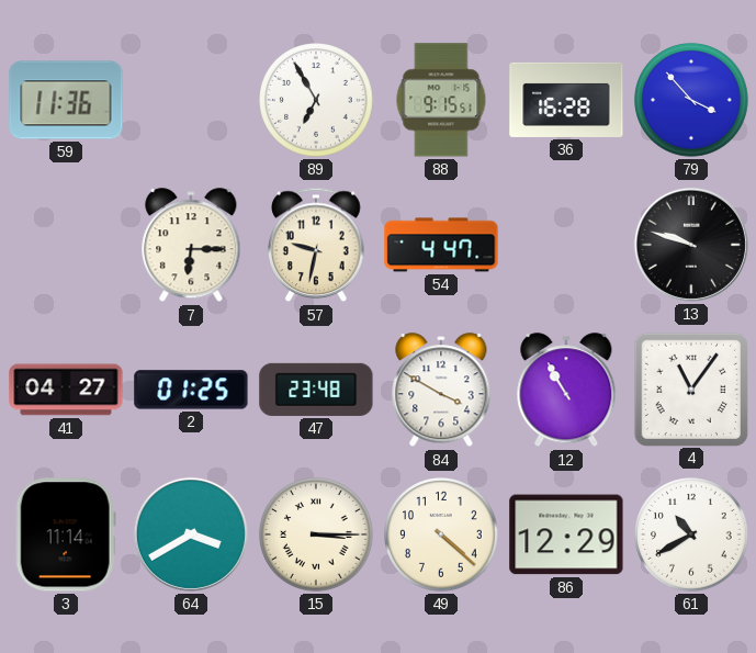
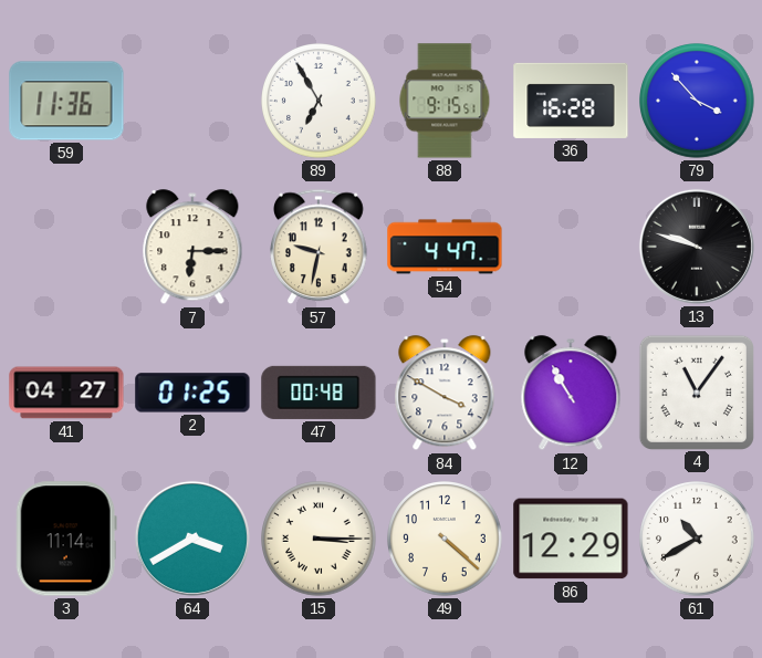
47: 23:48 -> 00:48 (319, 393)
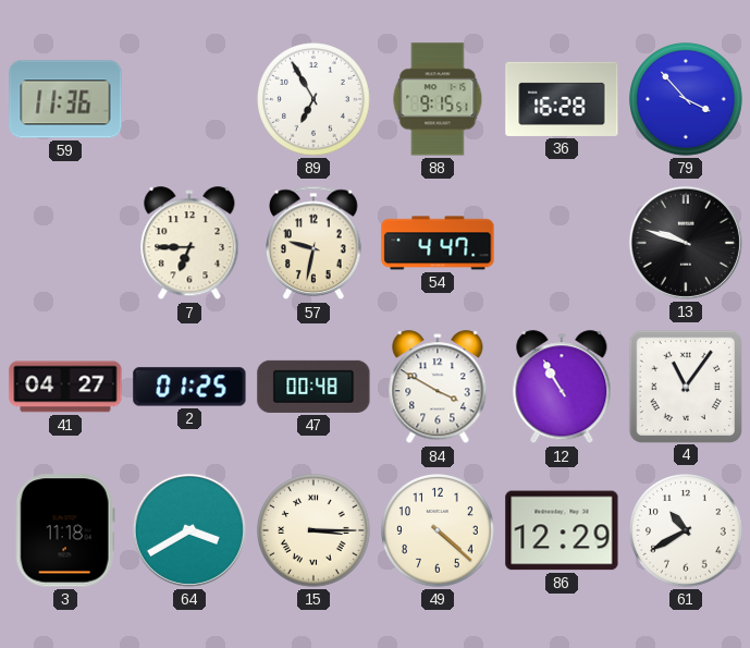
7: 6:15 -> 6:45 (189, 244)
3: 11:14 -> 11:18 (65, 530)
